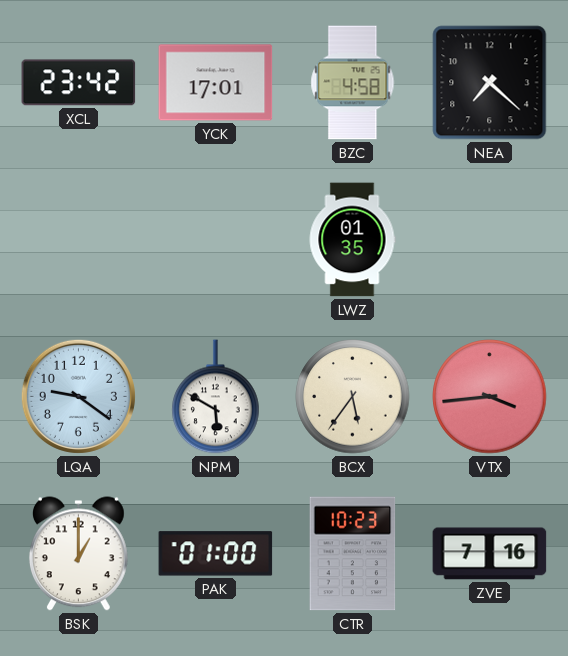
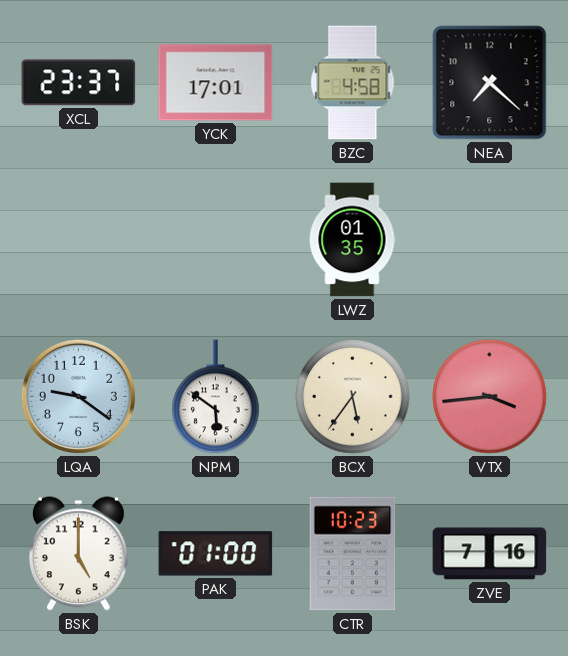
XCL: 23:42 -> 23:37 (79, 83)
NPM: 5:50 -> 5:51 (216, 397)
BSK: 1:00 -> 5:00 (78, 554)
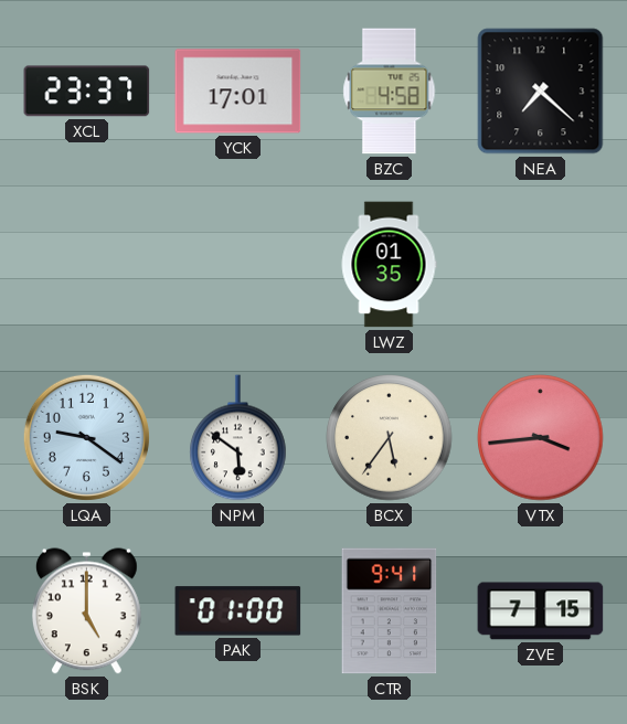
CTR: 10:23 -> 9:41 (390, 611)
ZVE: 7:16 -> 7:15 (541, 611)
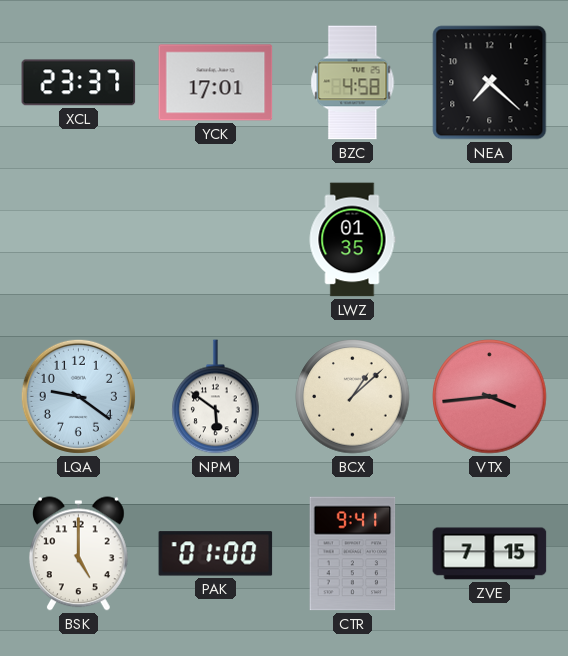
BCX: 5:36 -> 1:08 (353, 397)
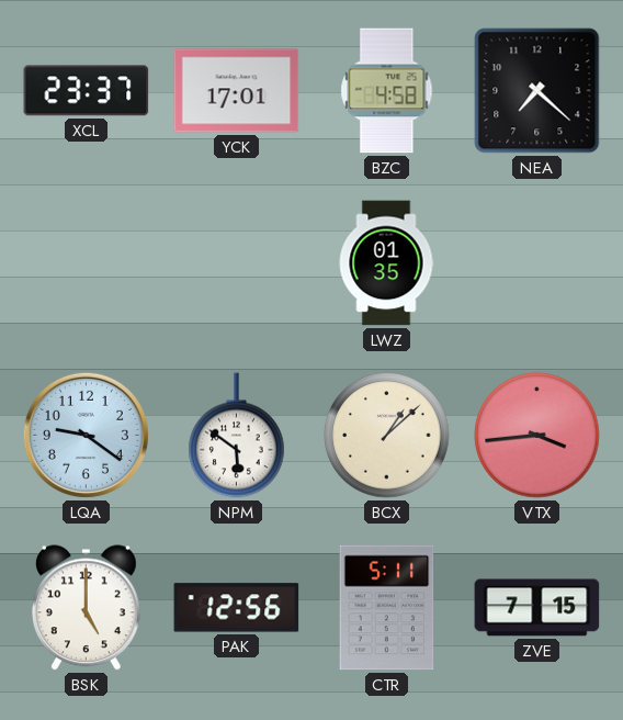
PAK: 01:00 -> 12:56 (237, 608)
CTR: 9:41 -> 5:11 (387, 608)
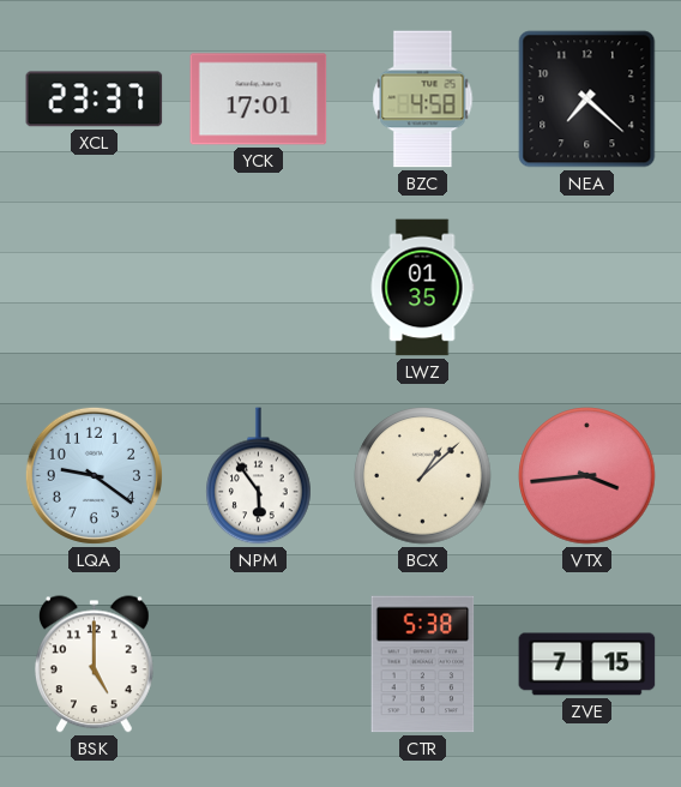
NPM: 5:51 -> 5:54 (259, 476)
PAK: 12:56 -> none (237, 608)
CTR: 5:11 -> 5:38 (423, 665)
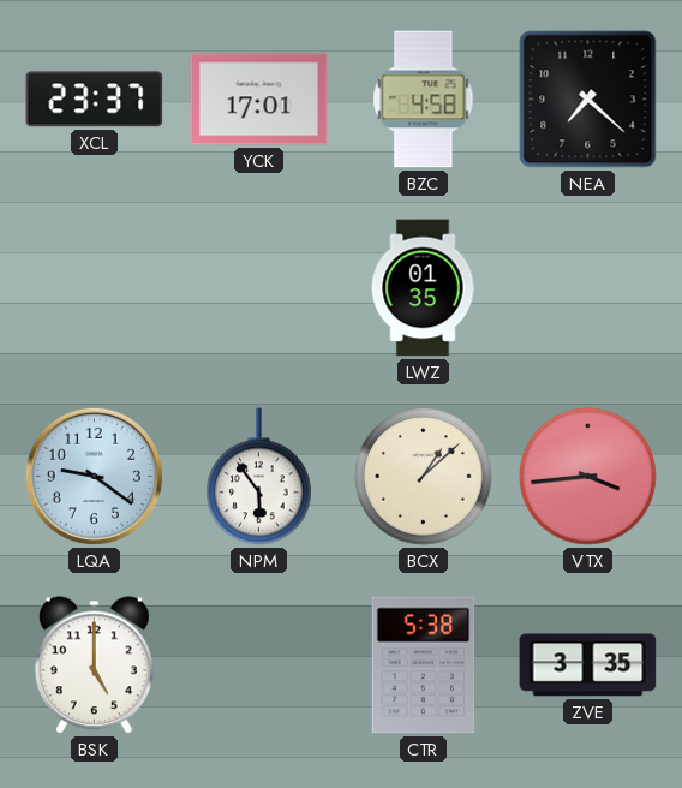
ZVE: 7:15 -> 3:35 (588, 665)
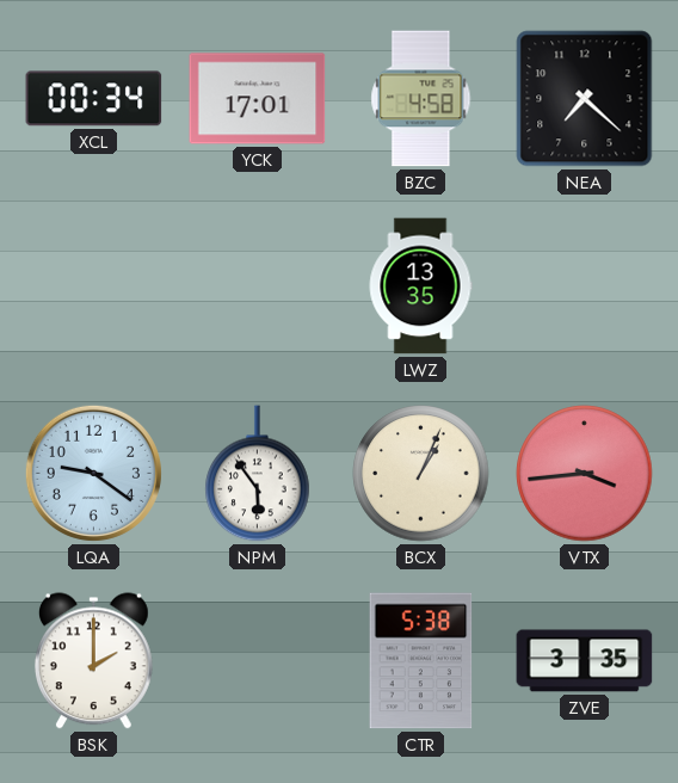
XCL: 23:37 -> 00:34 (94, 99)
LWZ: 01:35 -> 13:35 (420, 286)
BCX: 1:08 -> 1:04 (421, 474)
BSK: 5:00 -> 2:00 (93, 661)
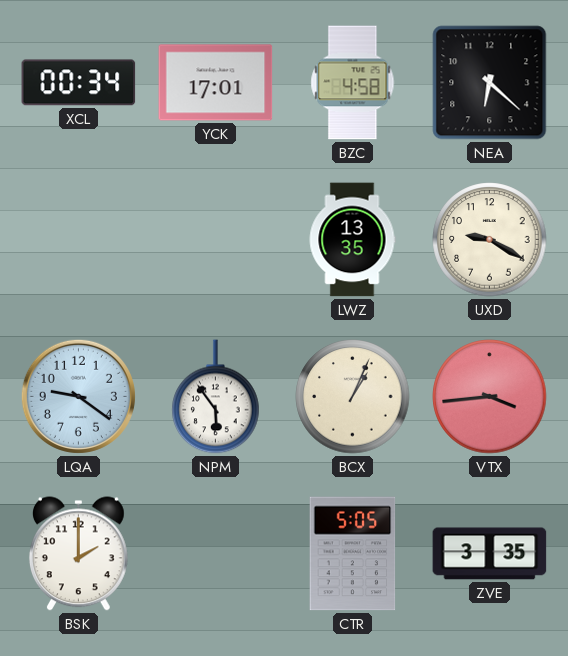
NEA: 7:22 -> 6:22 (490, 83)
UXD: none -> 9:20 (490, 240)
CTR: 5:38 -> 5:05 (353, 554)
